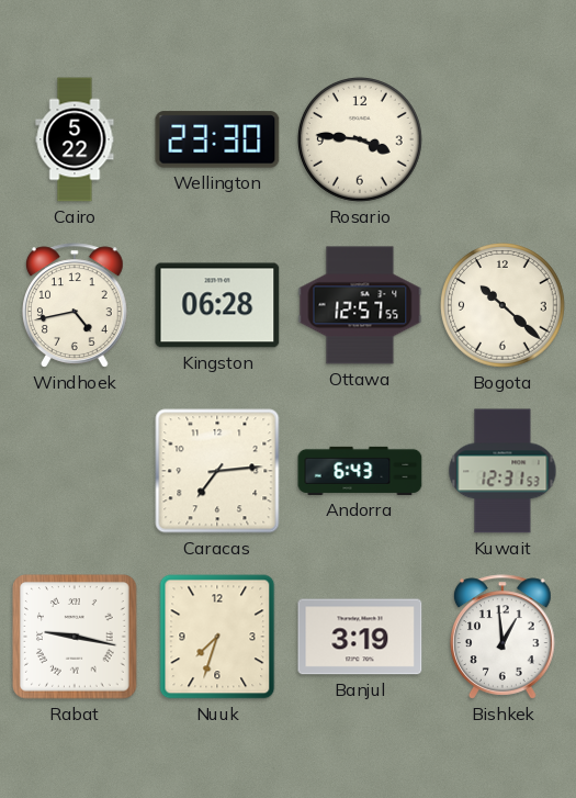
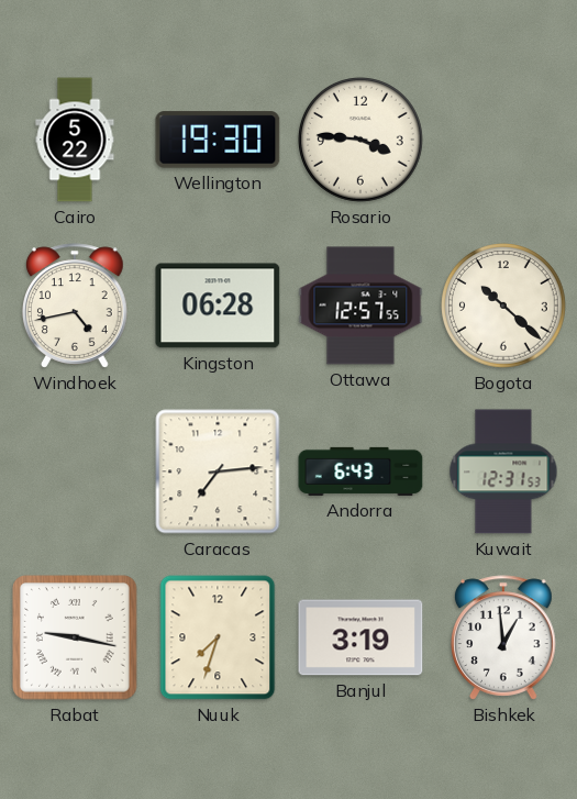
Wellington: 23:30 -> 19:30 (218, 140)
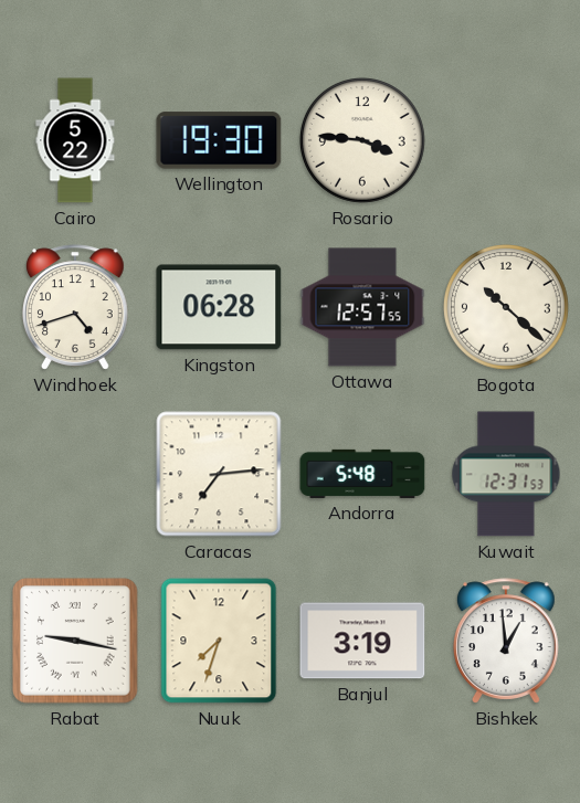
Windhoek: 4:43 -> 4:42 (76, 307)
Andorra: 6:43 -> 5:48 (362, 474)
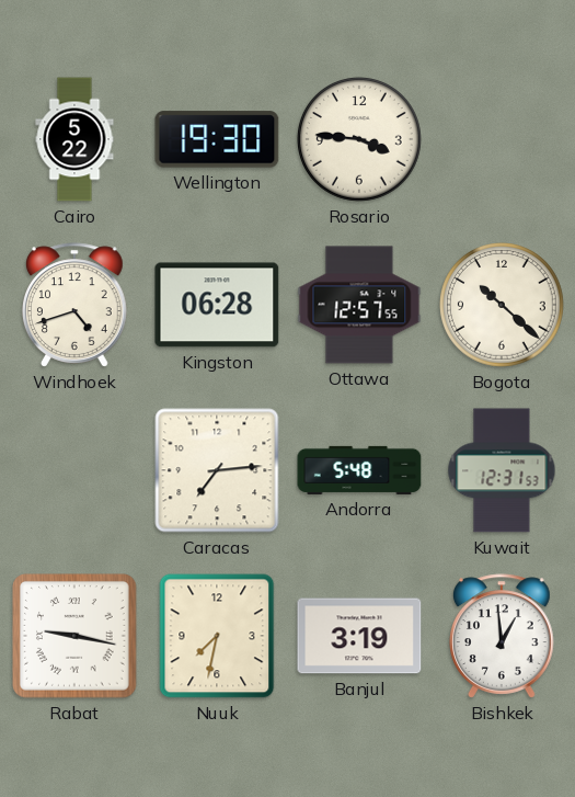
Nuuk: 7:33 -> 7:32 (217, 636)
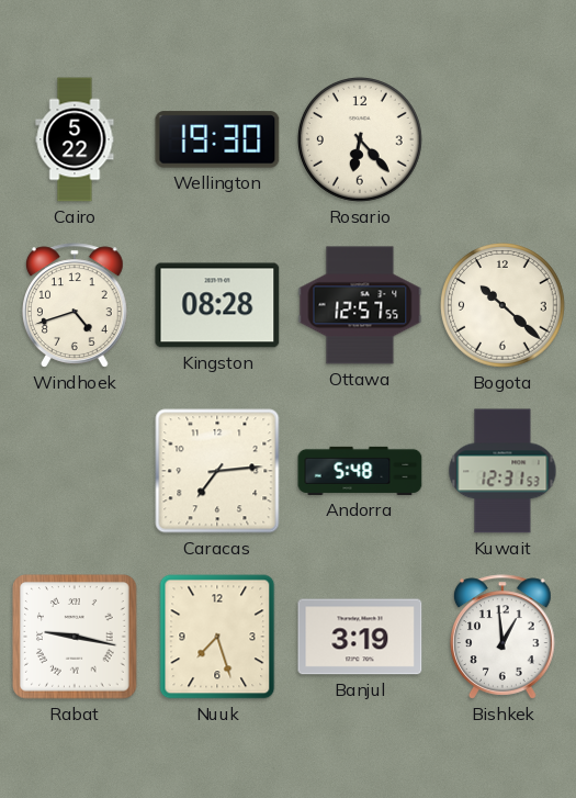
Rosario: 3:46 -> 6:23 (361, 141)
Kingston: 06:28 -> 08:28 (217, 305)
Nuuk: 7:32 -> 7:27 (217, 637)
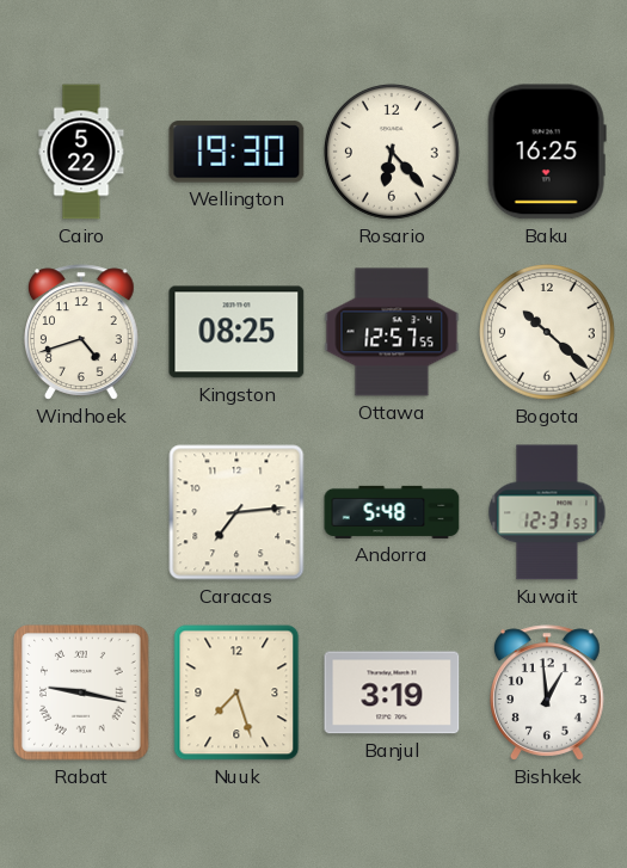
Baku: none -> 16:25 (547, 152)
Kingston: 08:28 -> 08:25 (236, 332)
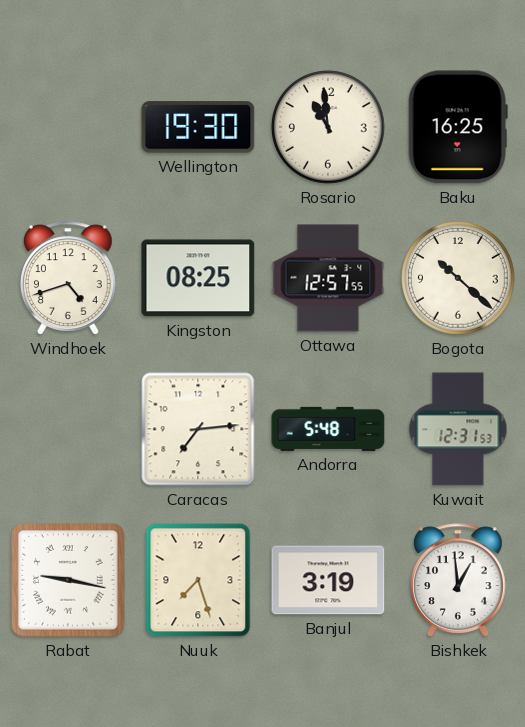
Cairo: 5:22 -> none (81, 152)
Rosario: 6:23 -> 10:59 (329, 128)
